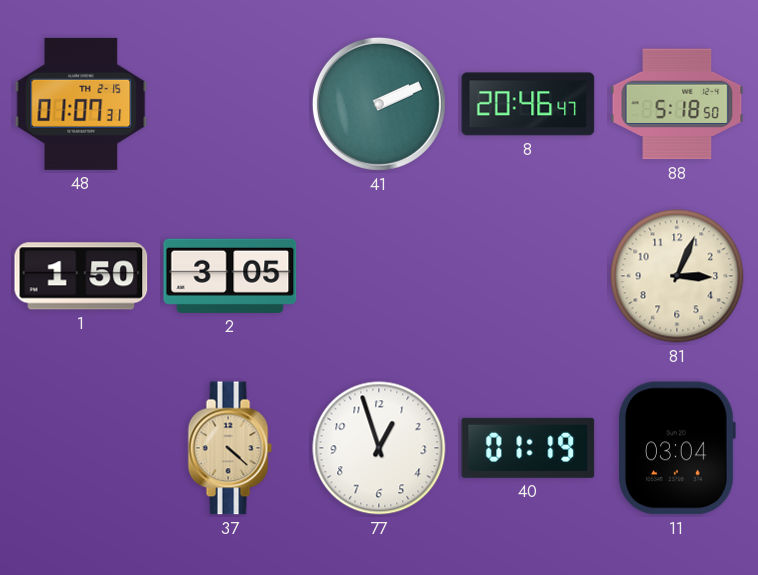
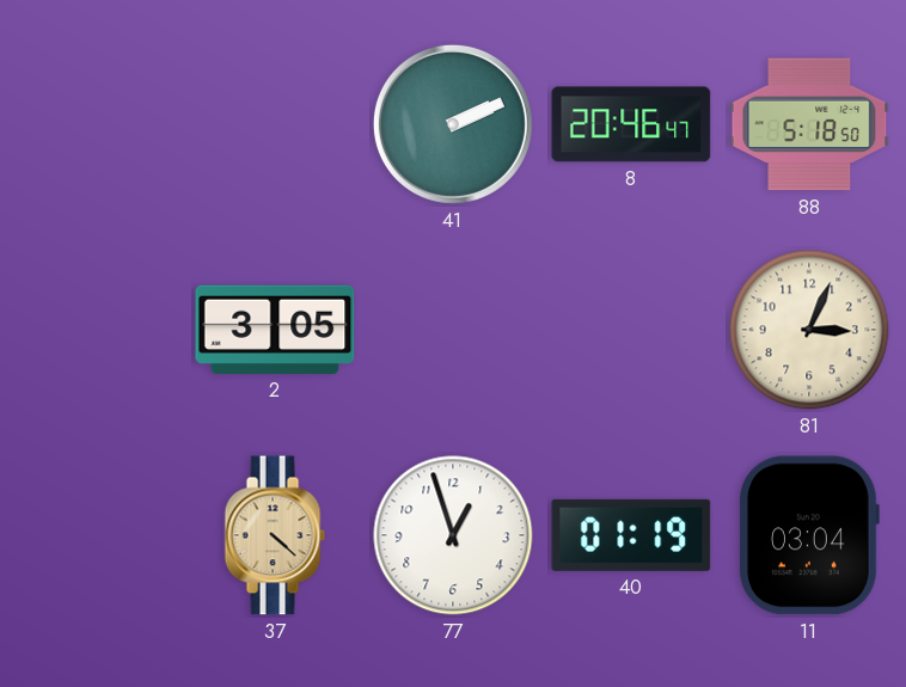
48: 01:07 -> none (81, 104)
1: 1:50 -> none (81, 276)
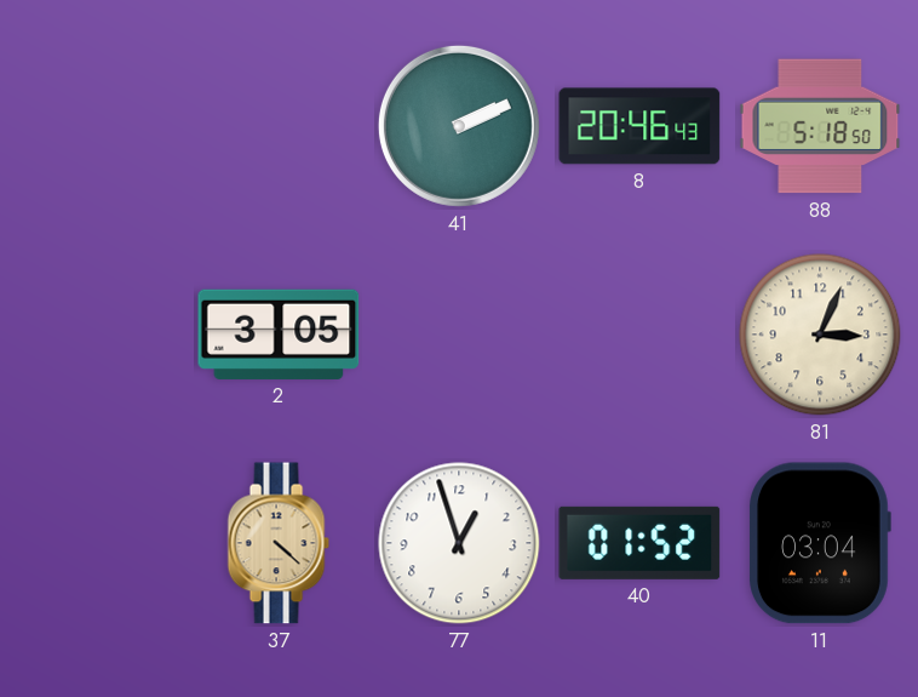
8: 20:46:47 -> 20:46:43 (639, 126)
40: 01:19 -> 01:52 (639, 543)
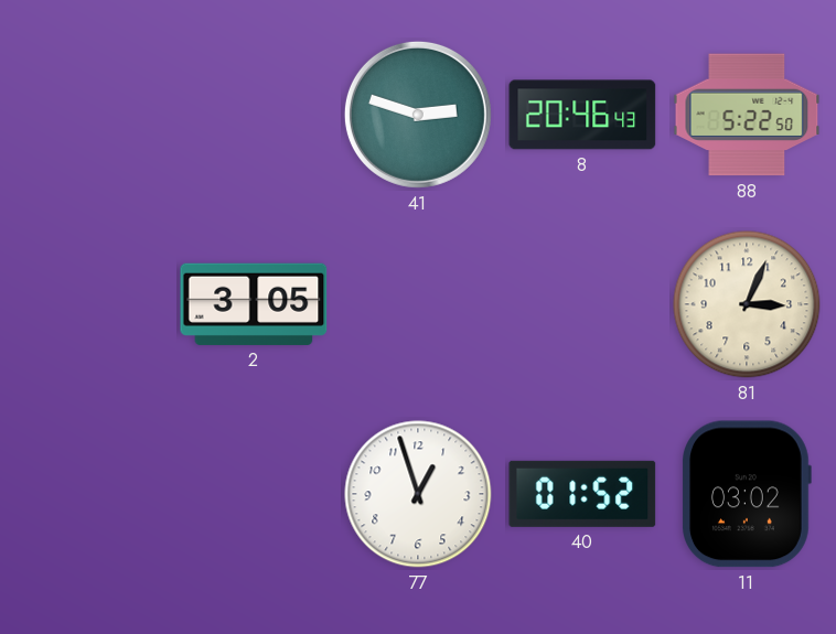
41: 2:11 -> 2:48 (418, 115)
88: 5:18 -> 5:22 (747, 115)
37: 4:22 -> none (279, 543)
11: 03:04 -> 03:02 (747, 494)
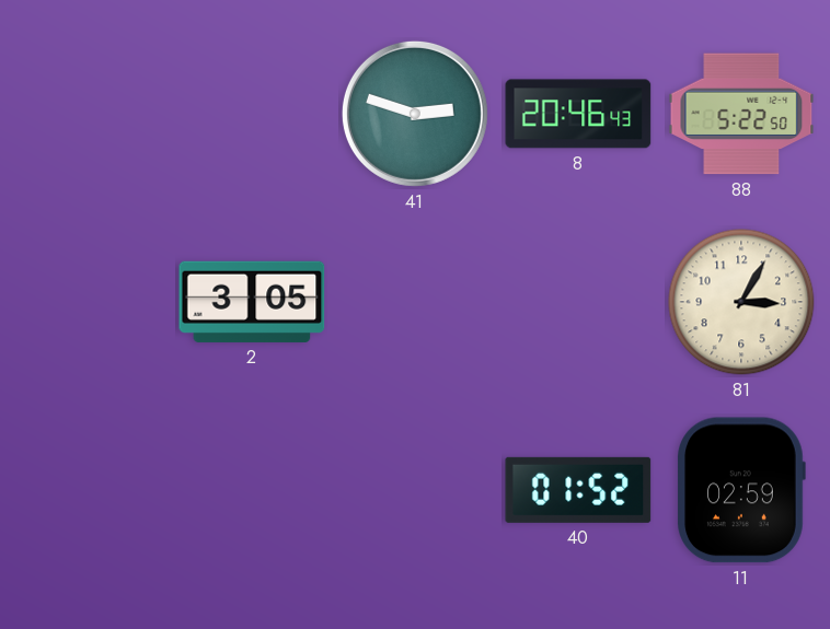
81: 3:04 -> 3:05 (741, 302)
77: 12:57 -> none (418, 494)
11: 03:02 -> 02:59 (741, 490)
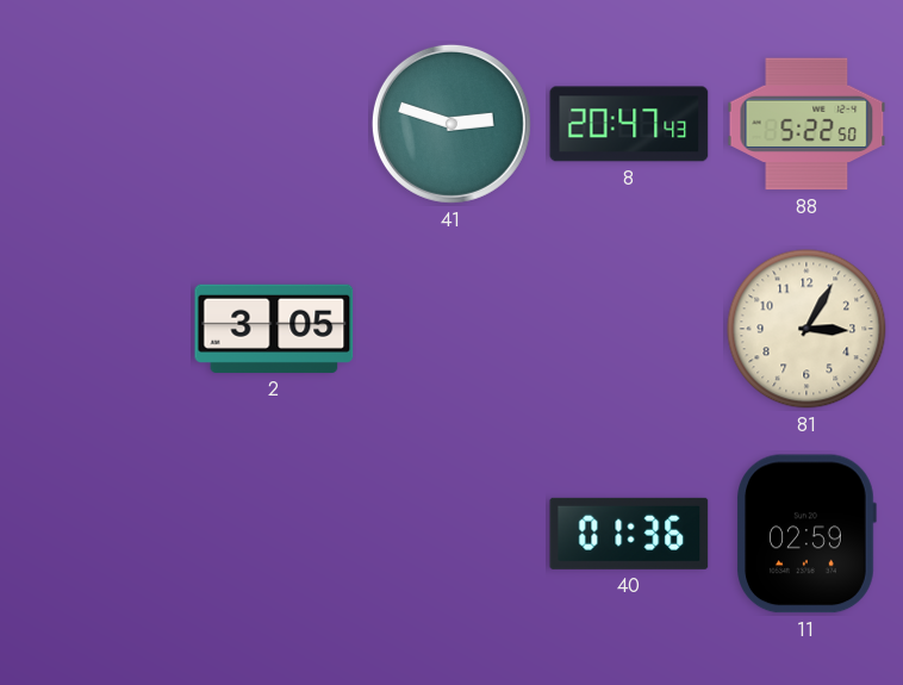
8: 20:46 -> 20:47 (629, 124)
40: 01:52 -> 01:36 (629, 534)
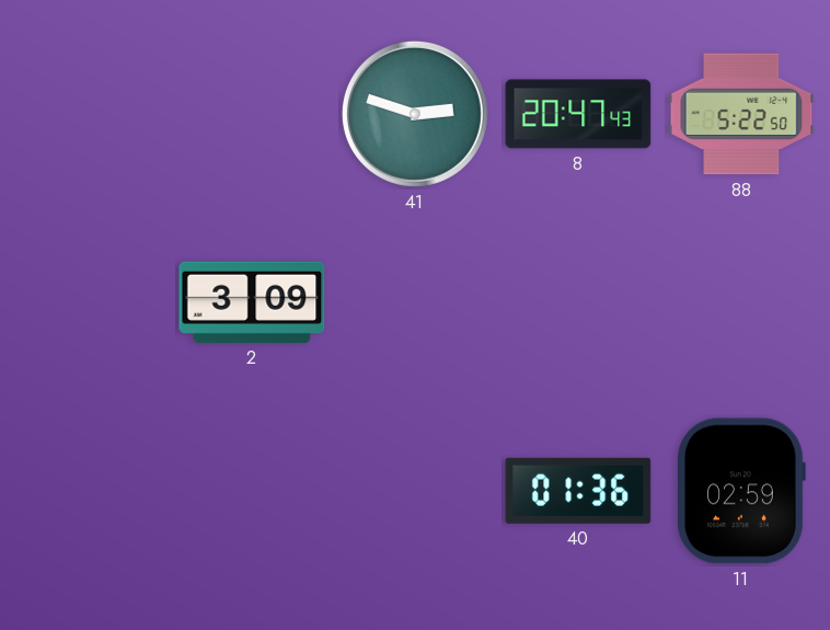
2: 3:05 -> 3:09 (252, 302)
81: 3:05 -> none (807, 329)
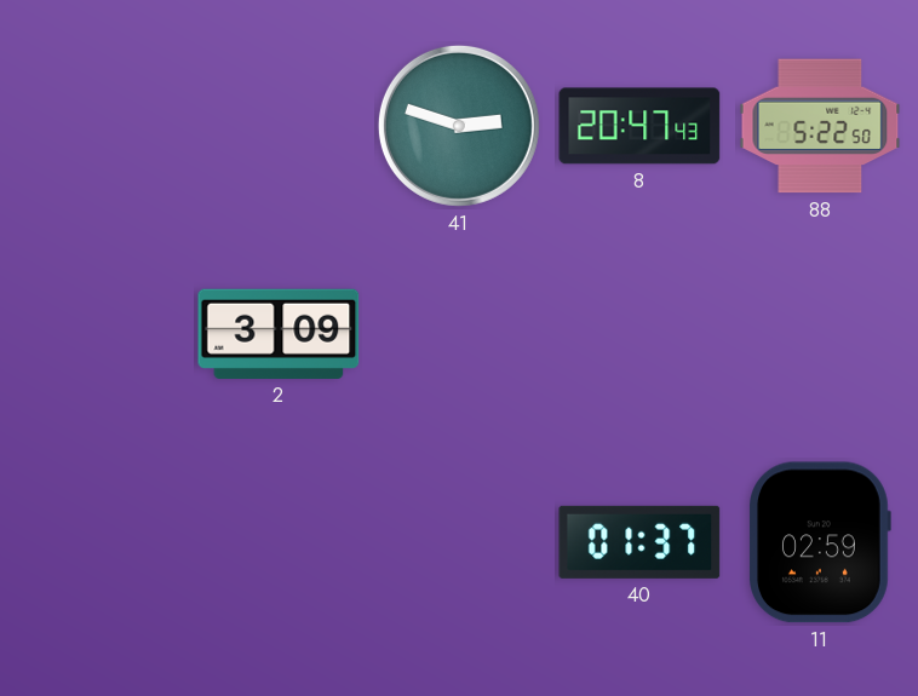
40: 01:36 -> 01:37 (639, 542)
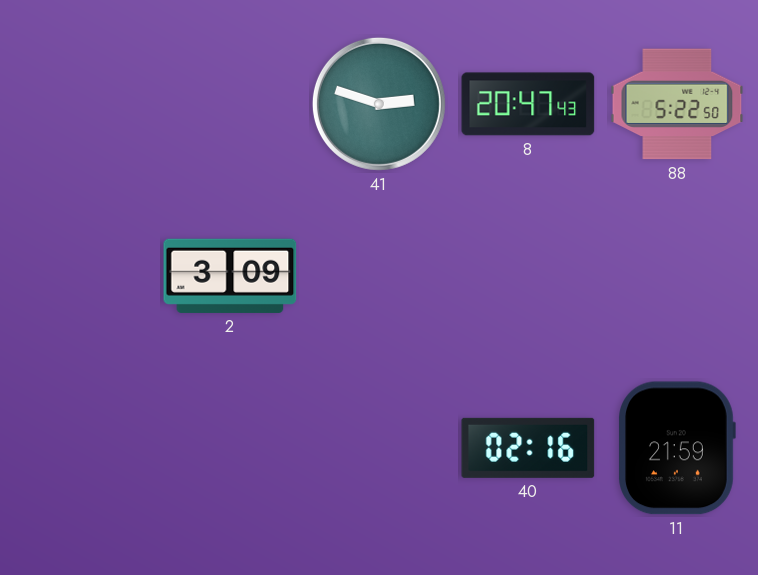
40: 01:37 -> 02:16 (528, 448)
11: 02:59 -> 21:59 (677, 448)
